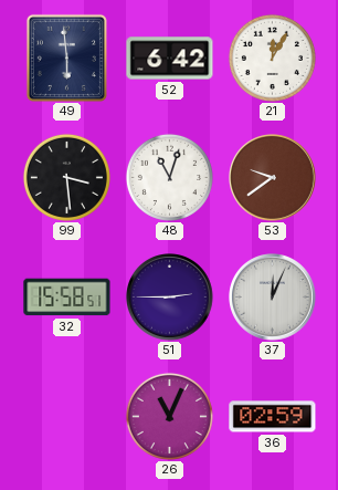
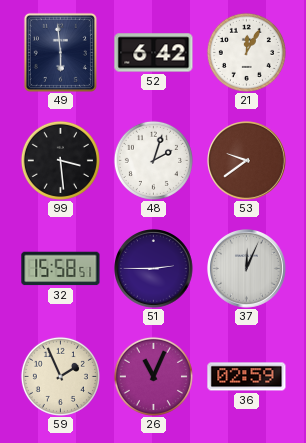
48: 11:03 -> 2:03 (153, 160)
59: none -> 1:56 (60, 376)
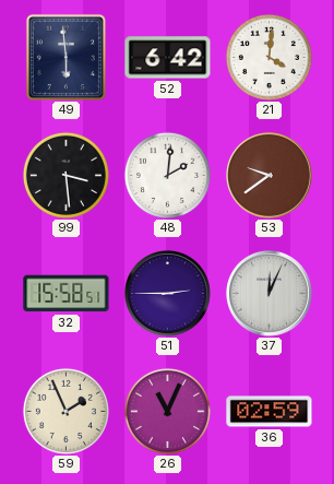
21: 12:05 -> 4:01 (269, 57)
48: 2:03 -> 2:01 (167, 175)
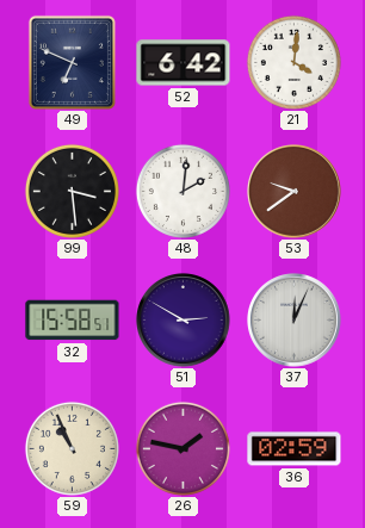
49: 5:59 -> 6:49 (72, 62)
51: 2:45 -> 2:50 (184, 321)
59: 1:56 -> 10:56 (72, 448)
26: 11:04 -> 1:47 (182, 448)
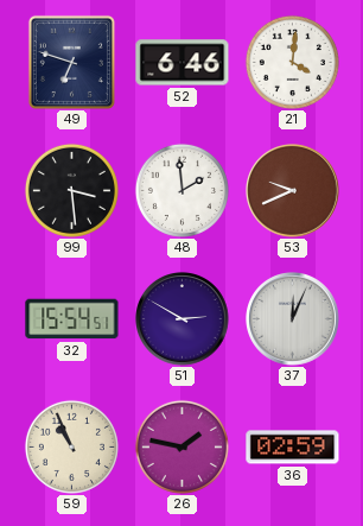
49: 6:49 -> 6:48 (71, 62)
52: 6:42 -> 6:46 (183, 63)
48: 2:01 -> 1:59 (181, 190)
53: 9:39 -> 9:41 (293, 191)
32: 15:58 -> 15:54 (72, 319)
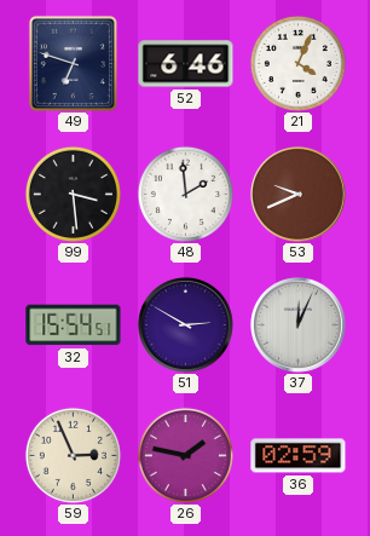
21: 4:01 -> 4:04 (297, 63)
59: 10:56 -> 2:56 (73, 455)
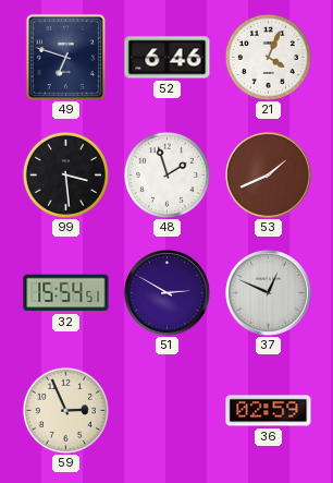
48: 1:59 -> 1:57 (166, 174)
53: 9:41 -> 1:41 (269, 176)
37: 12:04 -> 12:49 (269, 293)
26: 1:47 -> none (185, 455)
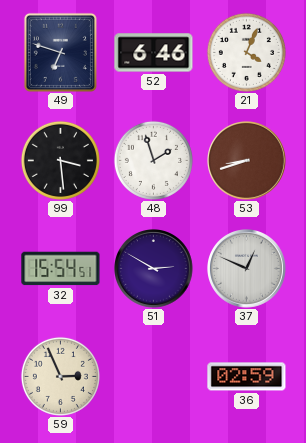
53: 1:41 -> 8:42 (247, 161)
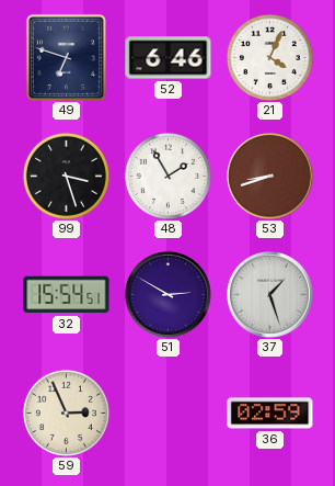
99: 3:29 -> 3:27 (66, 176)
48: 1:57 -> 1:55 (168, 176)
37: 12:49 -> 1:27 (270, 295)
